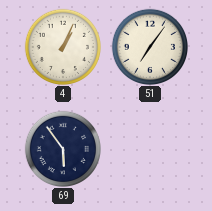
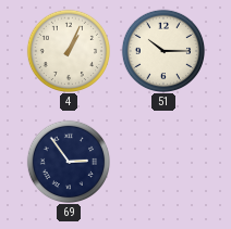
51: 7:06 -> 10:15 (162, 50)
69: 5:54 -> 2:54 (68, 161)
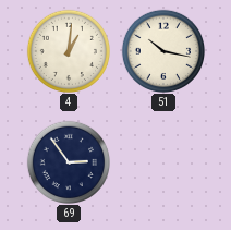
4: 1:04 -> 1:01 (68, 50)
51: 10:15 -> 10:17 (162, 50)
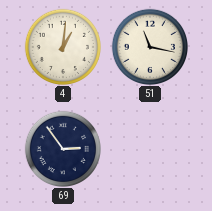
51: 10:17 -> 11:17 (149, 46)
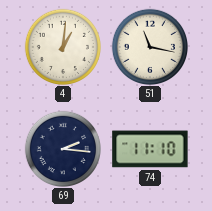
69: 2:54 -> 2:16 (62, 148)
74: none -> 11:10 (150, 149)
